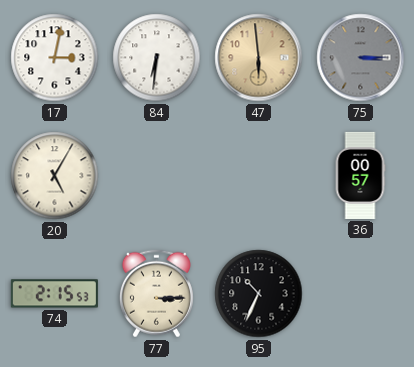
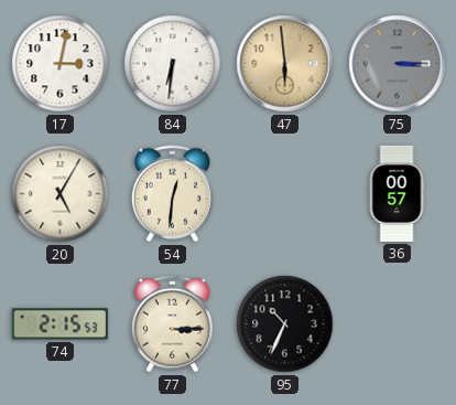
54: none -> 12:31 (172, 194)
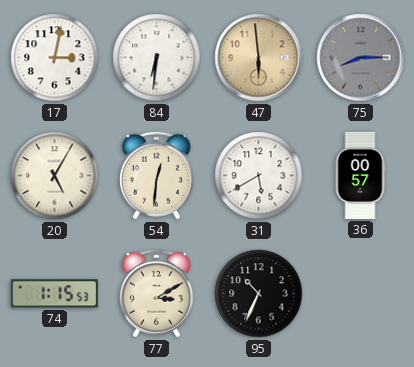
75: 3:15 -> 8:15 (361, 58)
31: none -> 5:40 (259, 176)
74: 2:15 -> 1:15 (54, 294)
77: 3:15 -> 3:10 (156, 294)
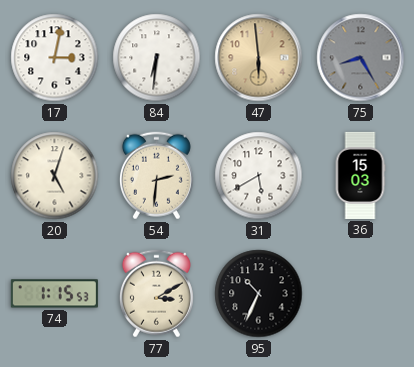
75: 8:15 -> 8:25 (361, 58)
20: 5:05 -> 5:03 (55, 176)
54: 12:31 -> 2:31 (156, 176)
36: 00:57 -> 15:03 (360, 175)
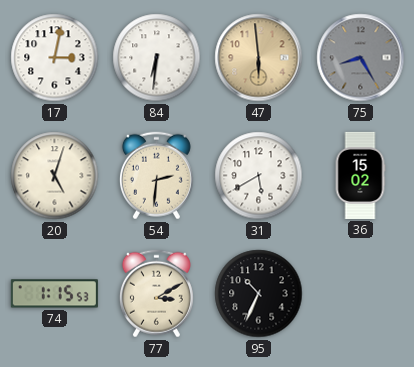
36: 15:03 -> 15:02 (360, 175)
